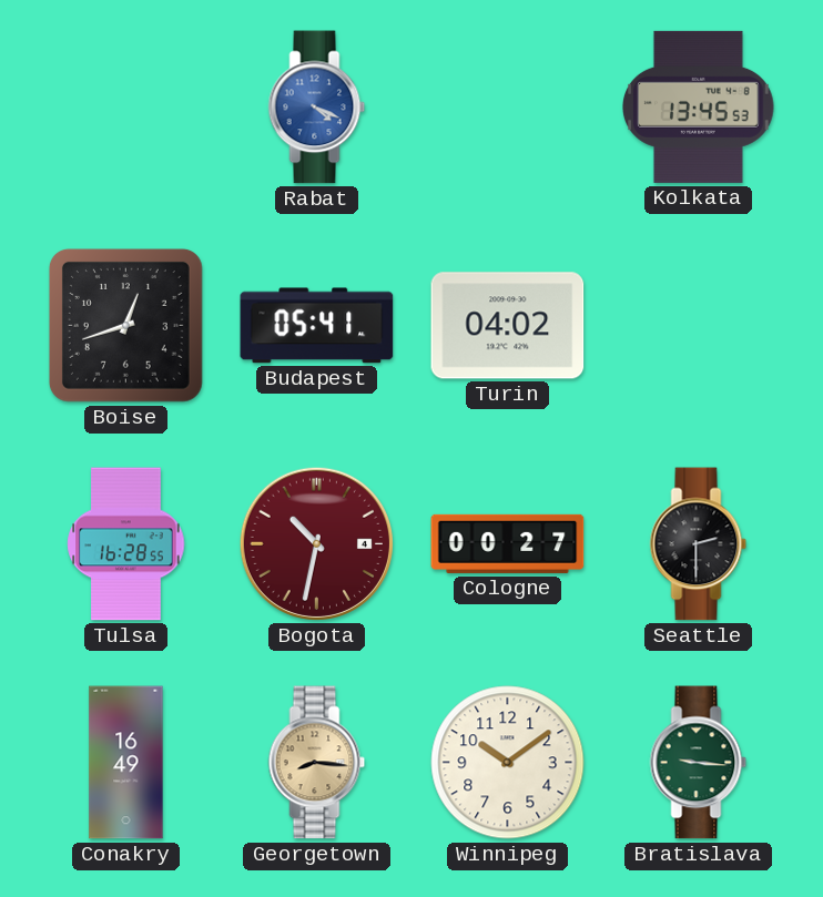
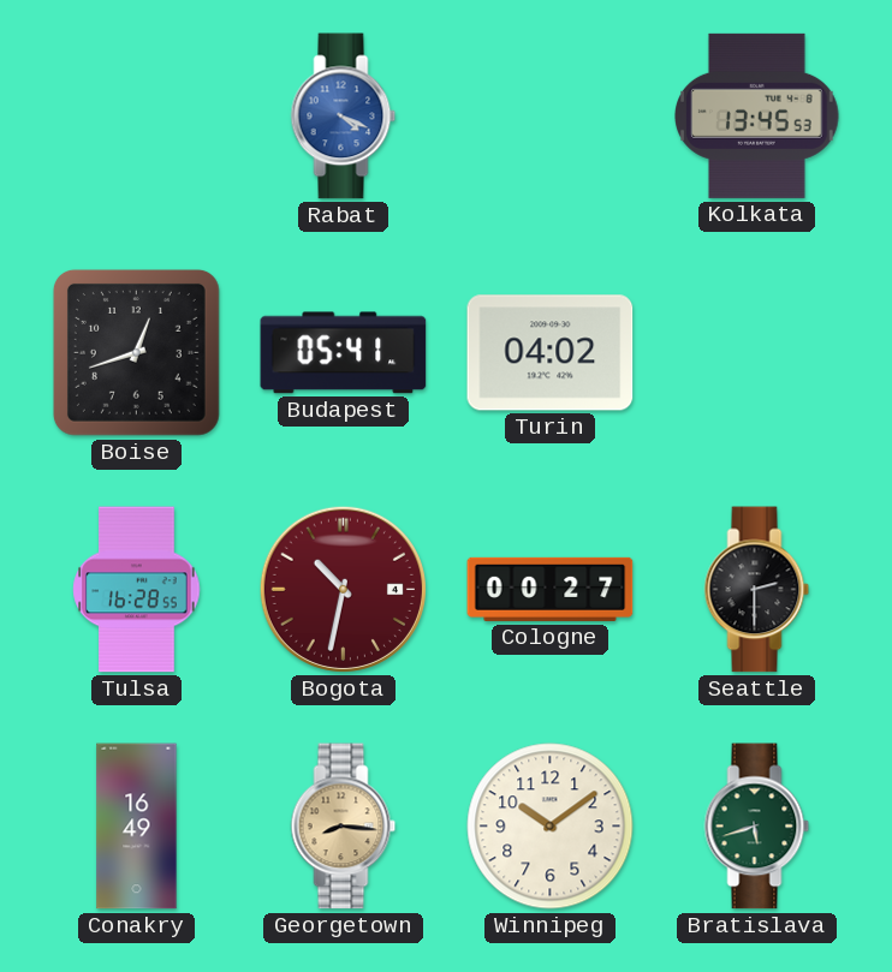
Bratislava: 9:16 -> 5:42 (757, 827)
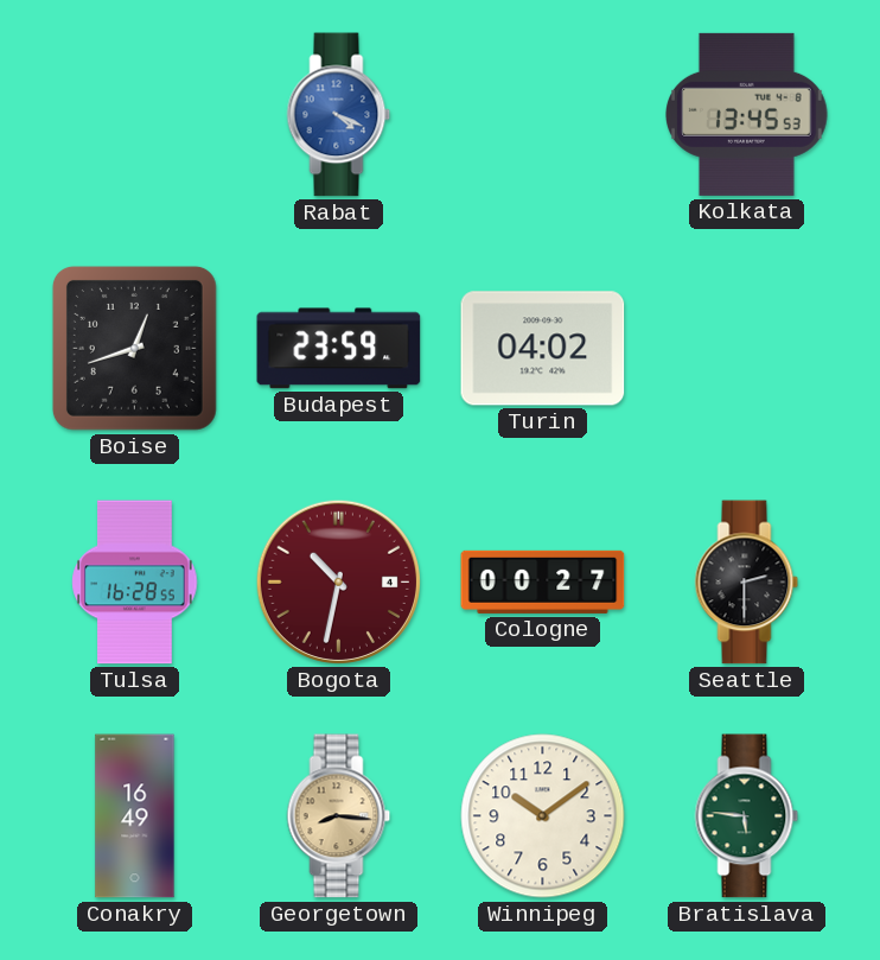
Budapest: 05:41 -> 23:59 (339, 349)
Bratislava: 5:42 -> 5:46 (747, 816)
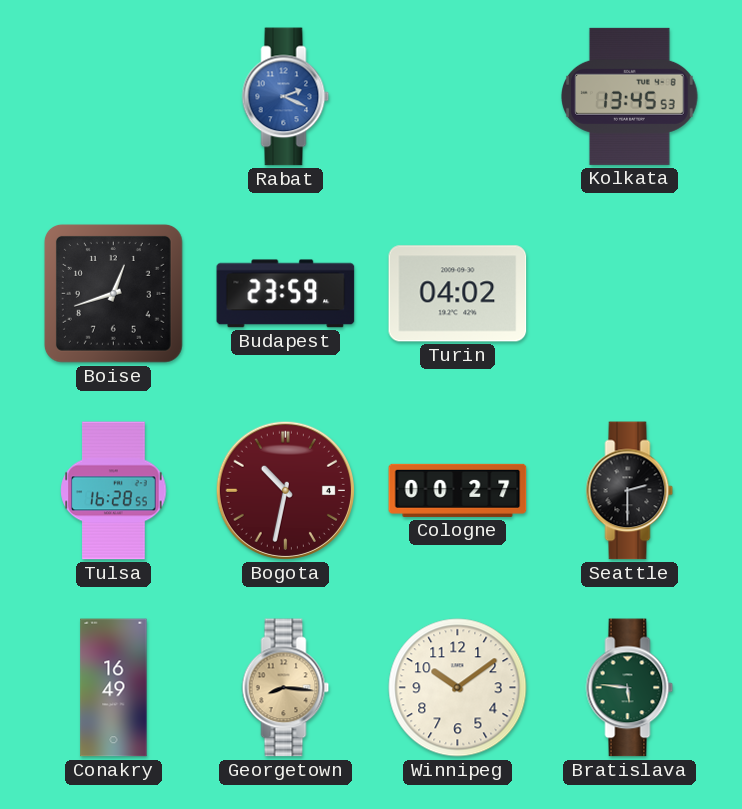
Rabat: 4:19 -> 2:19 (286, 97)
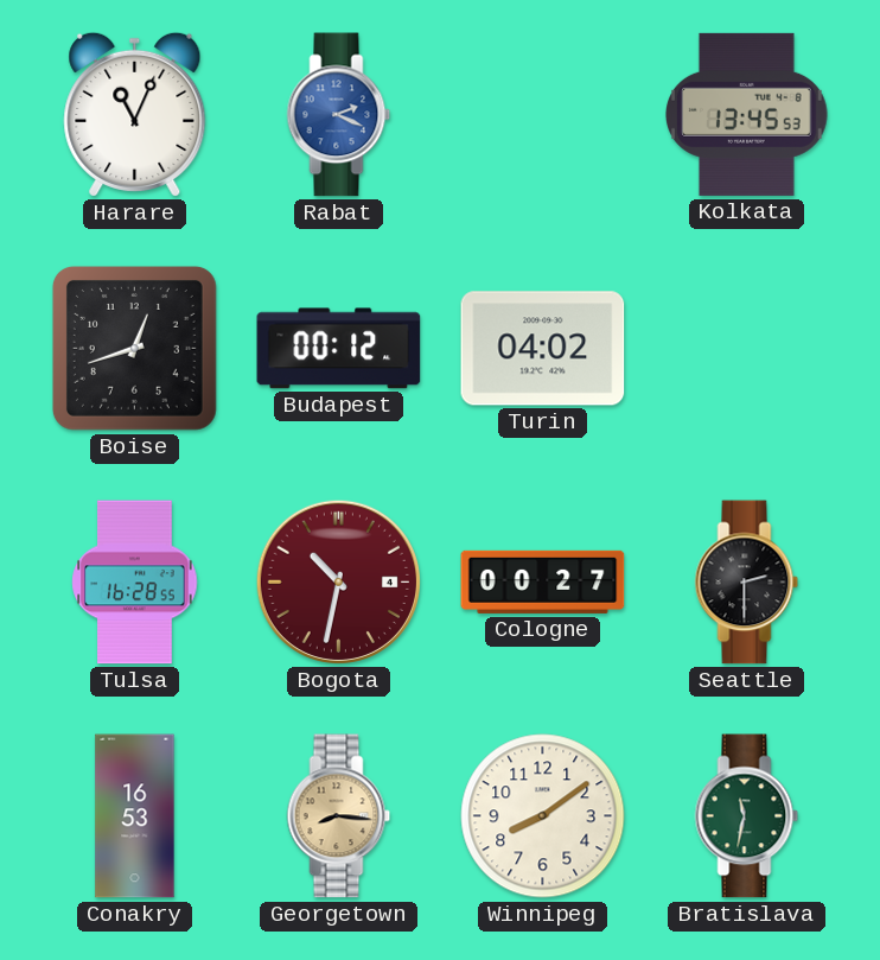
Harare: none -> 11:04 (135, 114)
Budapest: 23:59 -> 00:12 (339, 349)
Conakry: 16:49 -> 16:53 (135, 816)
Winnipeg: 10:09 -> 8:09 (543, 816)
Bratislava: 5:46 -> 11:32 (747, 816)
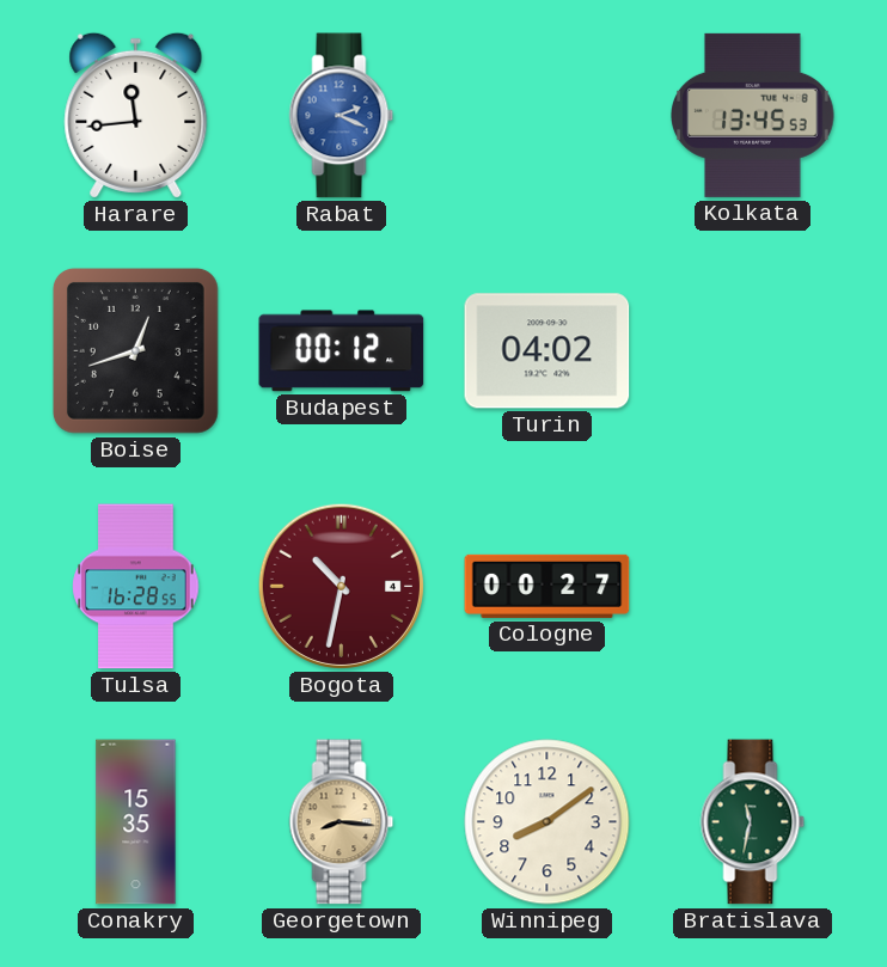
Harare: 11:04 -> 11:44 (136, 115)
Seattle: 2:30 -> none (747, 583)
Conakry: 16:53 -> 15:35 (136, 822)
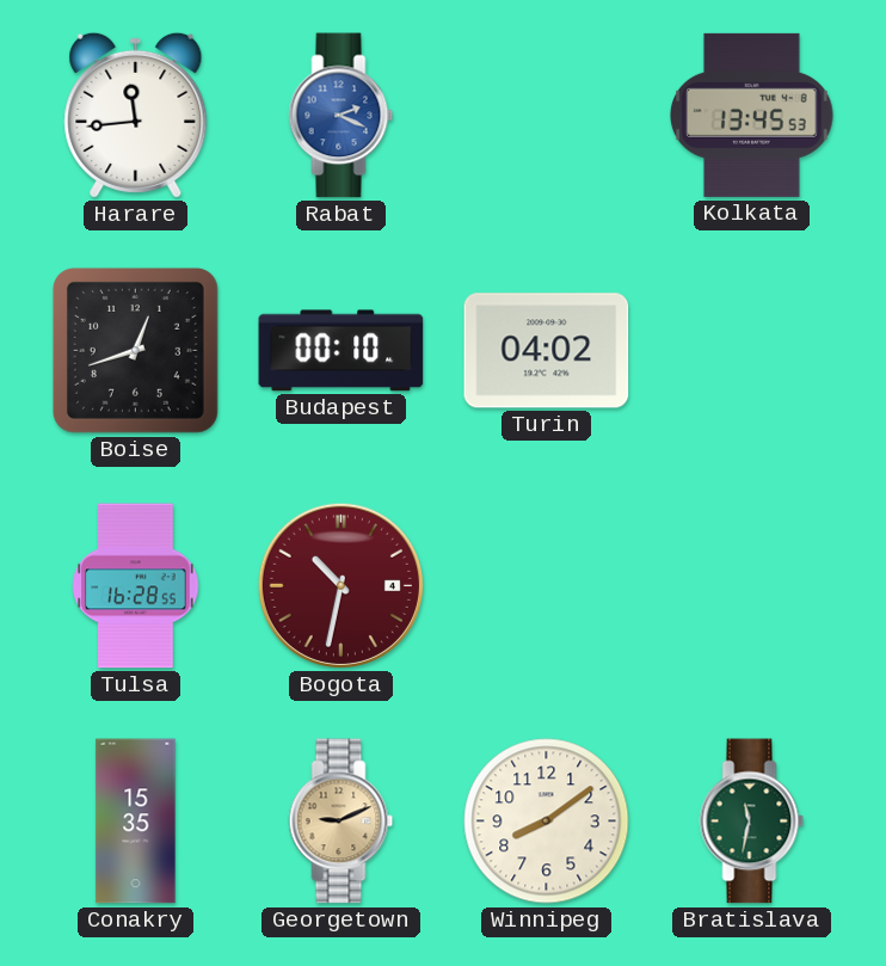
Budapest: 00:12 -> 00:10 (342, 351)
Cologne: 00:27 -> none (548, 586)
Georgetown: 8:16 -> 9:11 (342, 822)
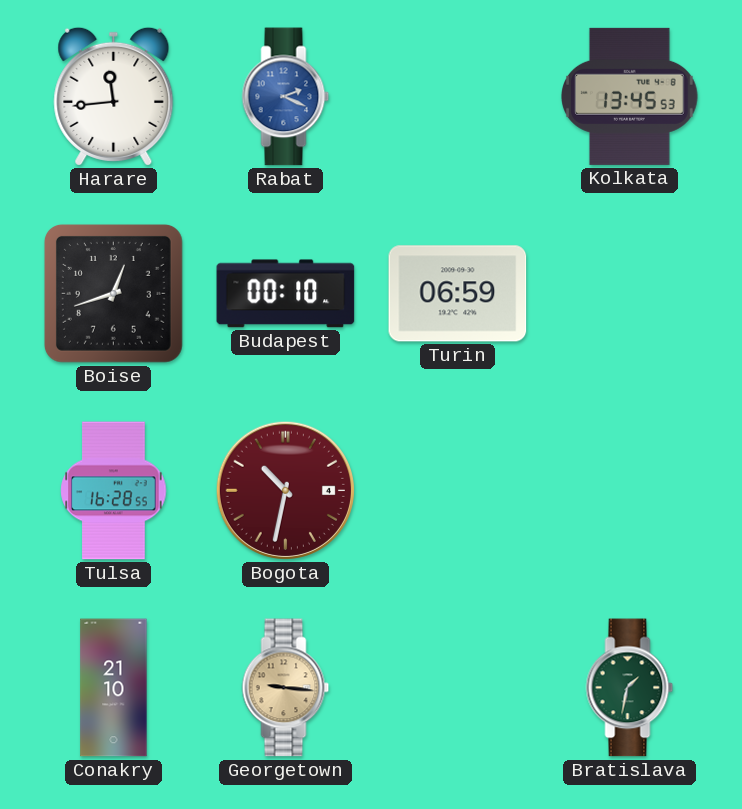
Turin: 04:02 -> 06:59 (458, 294)
Conakry: 15:35 -> 21:10 (114, 688)
Georgetown: 9:11 -> 9:16 (286, 688)
Winnipeg: 8:09 -> none (547, 822)
Bratislava: 11:32 -> 1:32 (630, 688)
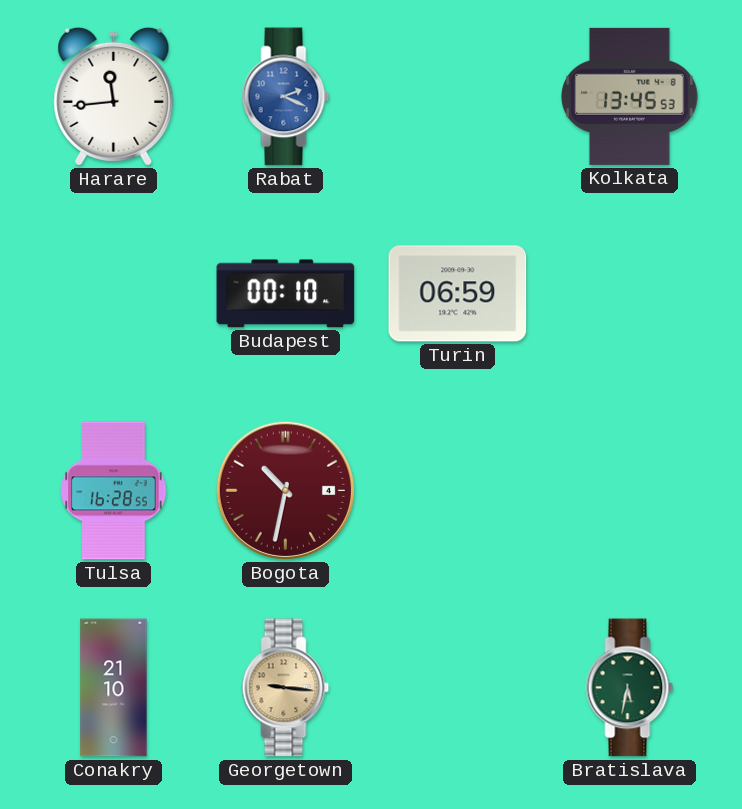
Boise: 12:42 -> none (113, 293)
Bratislava: 1:32 -> 5:32 (630, 688)
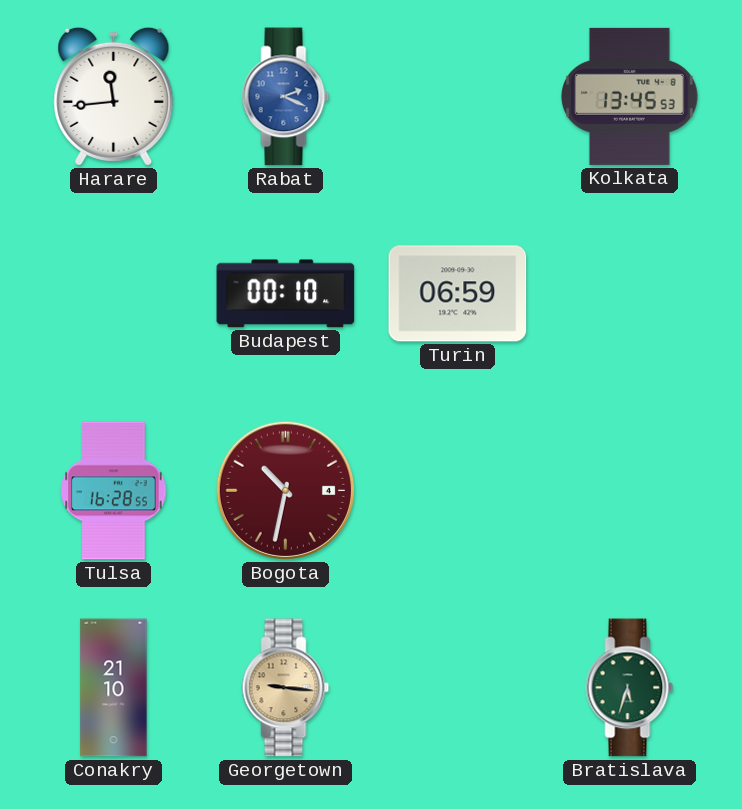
Bratislava: 5:32 -> 5:33 (630, 688)
